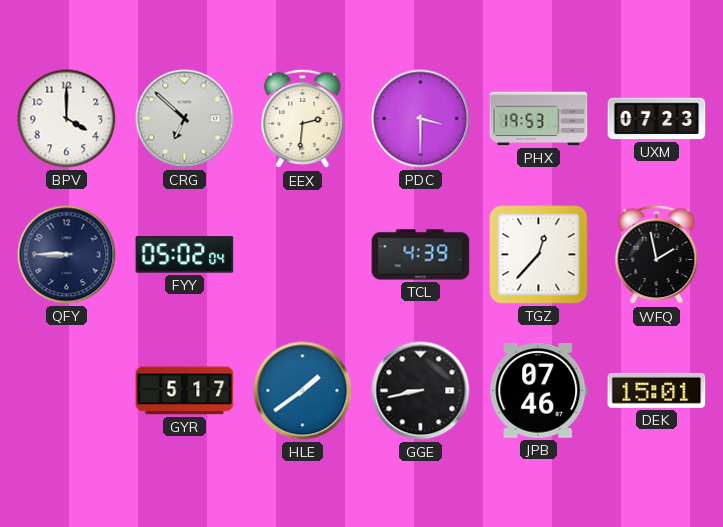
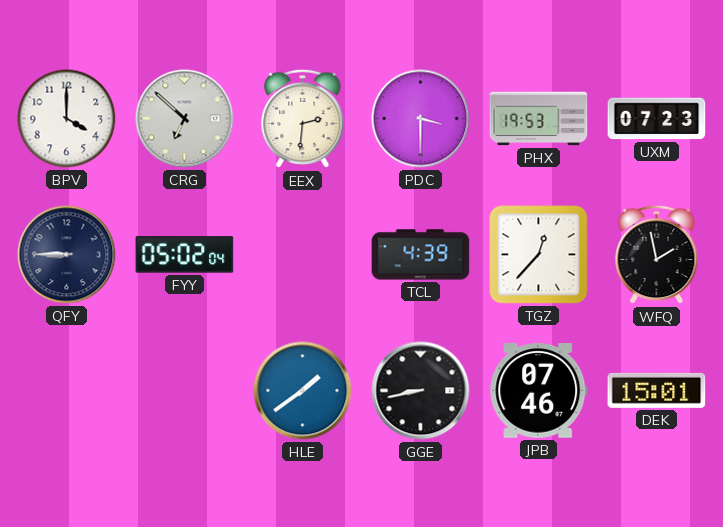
GYR: 5:17 -> none (185, 391)
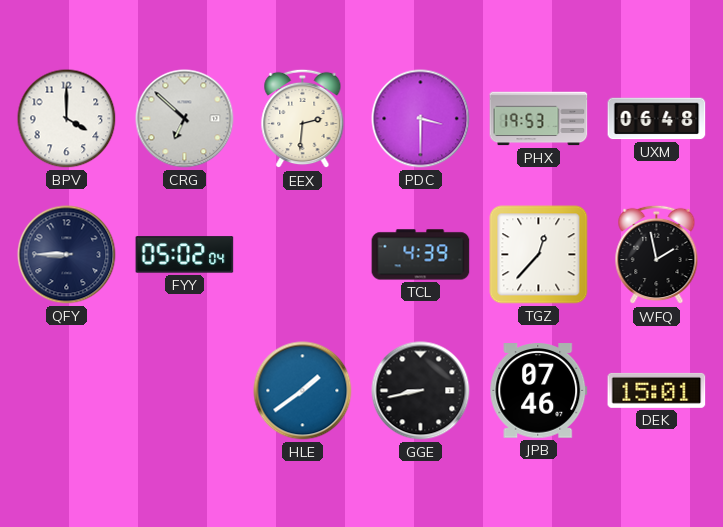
UXM: 07:23 -> 06:48 (657, 119)
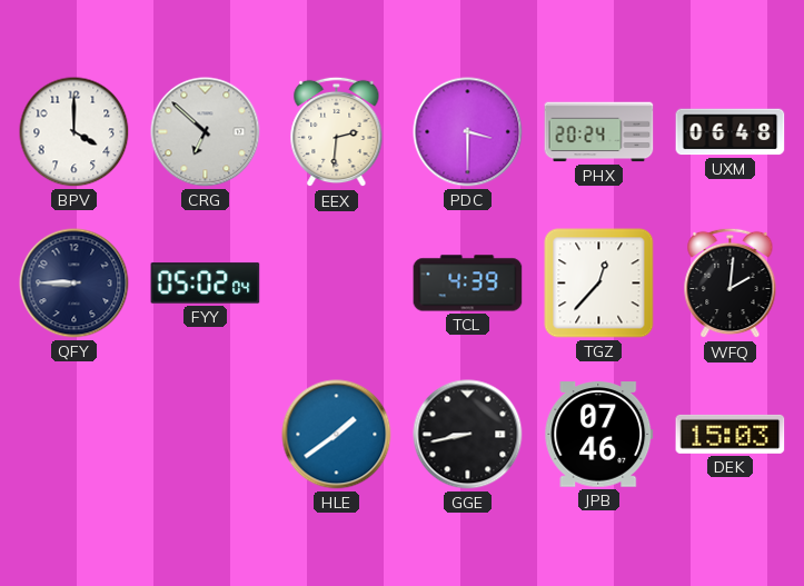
PHX: 19:53 -> 20:24 (599, 132)
WFQ: 1:58 -> 2:01 (731, 284)
DEK: 15:01 -> 15:03 (731, 434)
